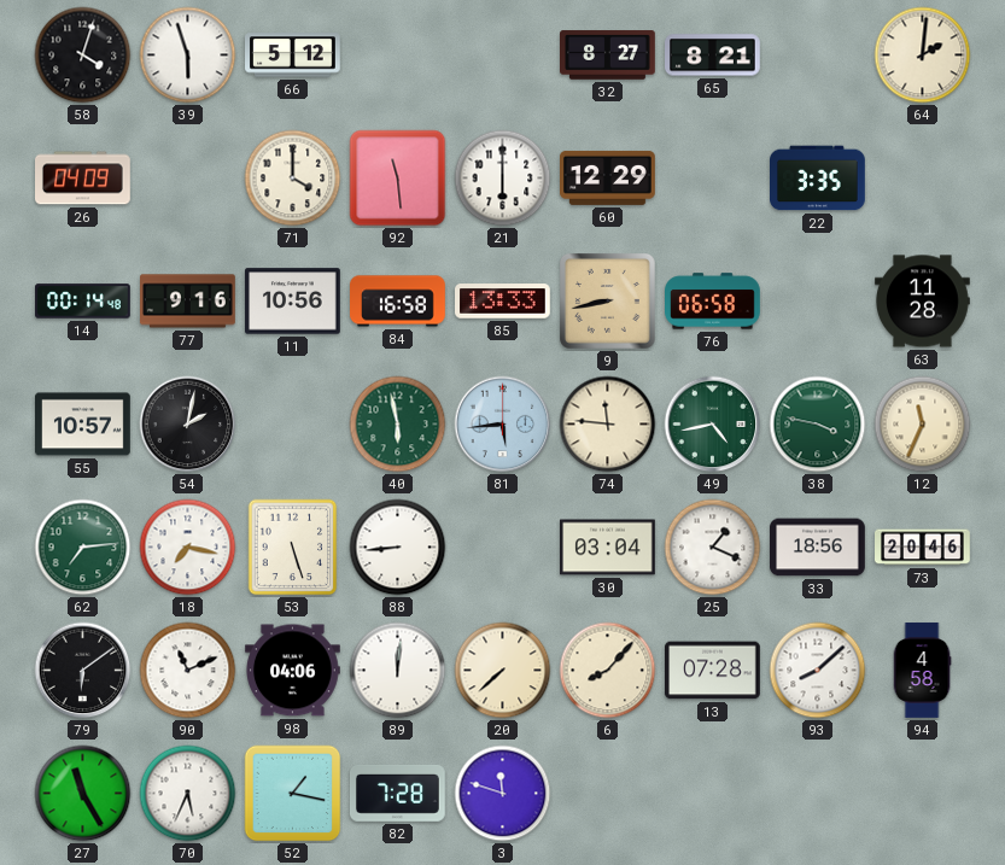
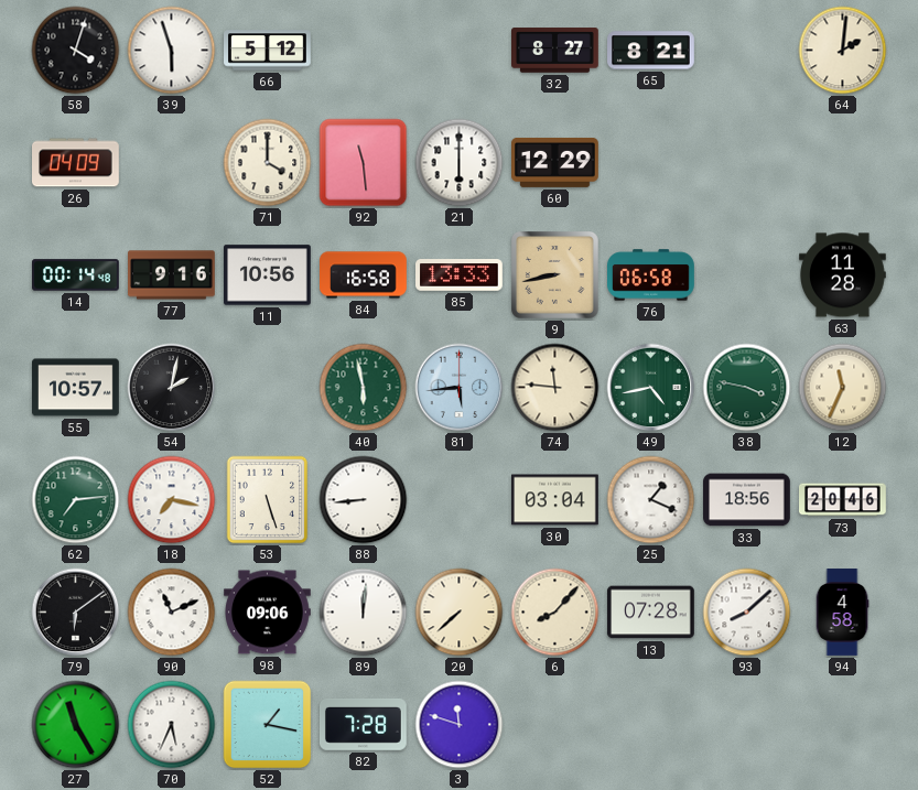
22: 3:35 -> none (818, 179)
98: 04:06 -> 09:06 (268, 613)
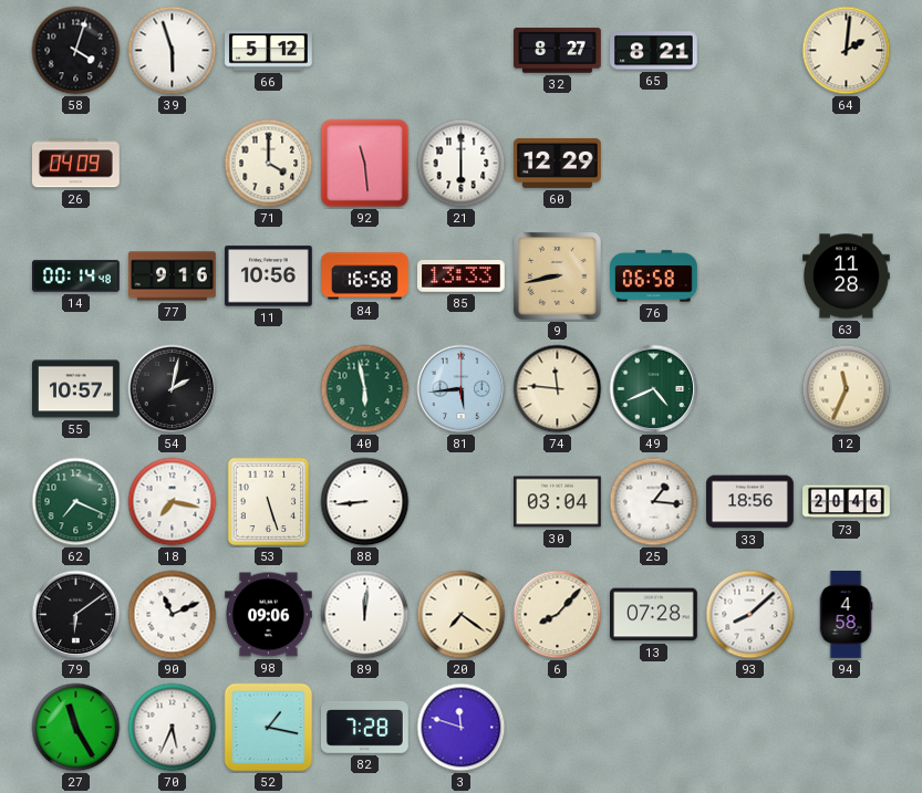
49: 4:43 -> 4:41 (654, 389)
38: 3:47 -> none (747, 388)
62: 7:14 -> 7:19 (76, 502)
25: 1:19 -> 1:16 (654, 502)
20: 7:38 -> 7:21 (462, 615)
